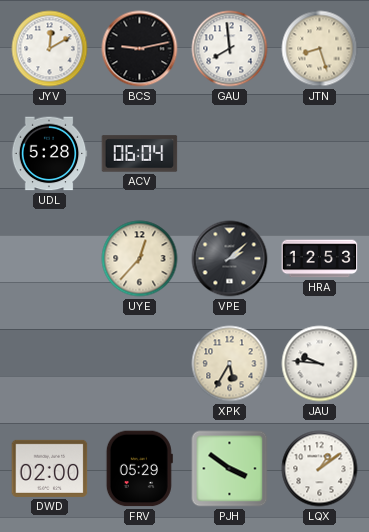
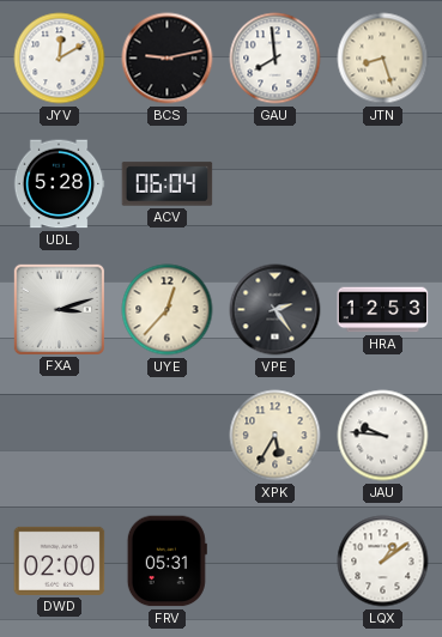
FXA: none -> 3:12 (59, 309)
VPE: 2:08 -> 2:24 (276, 310)
FRV: 05:29 -> 05:31 (166, 562)
PJH: 3:51 -> none (230, 469)
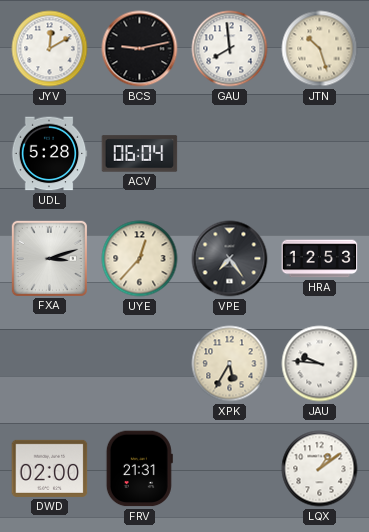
JTN: 8:27 -> 10:27 (320, 49)
VPE: 2:24 -> 7:24 (230, 259)
FRV: 05:31 -> 21:31 (139, 469)
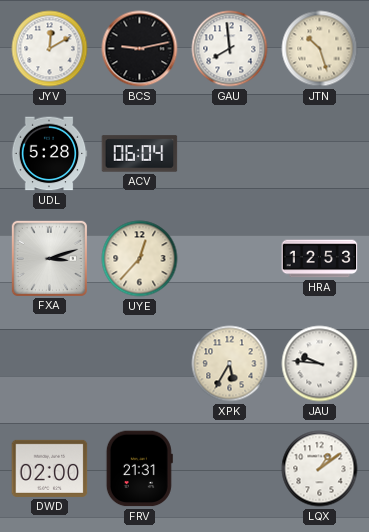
VPE: 7:24 -> none (230, 259)
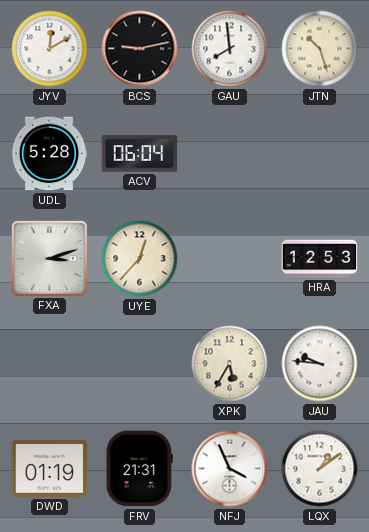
DWD: 02:00 -> 01:19 (50, 468)
NFJ: none -> 3:56 (230, 469)
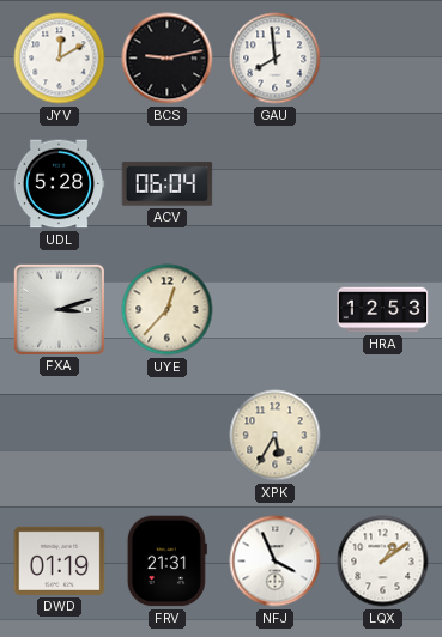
JTN: 10:27 -> none (320, 49)
JAU: 9:46 -> none (320, 364)
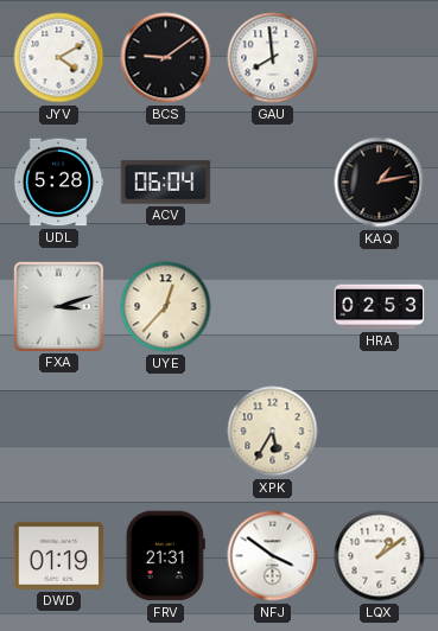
JYV: 12:10 -> 4:10 (59, 58)
BCS: 9:13 -> 9:09 (166, 58)
KAQ: none -> 1:13 (380, 183)
HRA: 12:53 -> 02:53 (380, 307)
NFJ: 3:56 -> 3:51 (273, 556)
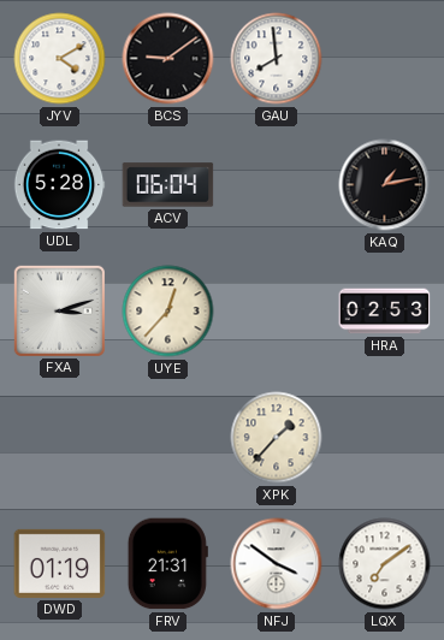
XPK: 5:35 -> 1:37 (277, 438)
LQX: 1:09 -> 7:09 (385, 564)
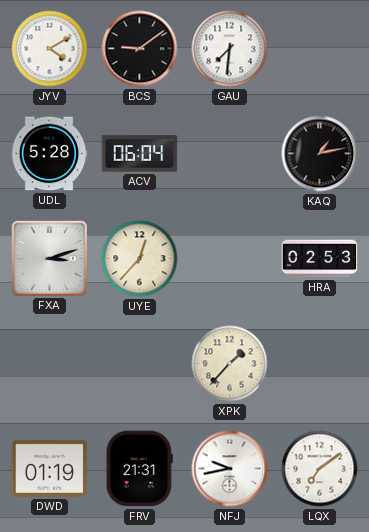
GAU: 7:59 -> 7:31 (230, 49)
NFJ: 3:51 -> 9:43 (230, 469)
